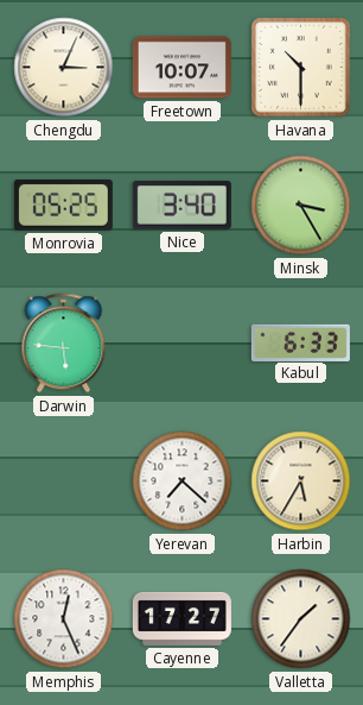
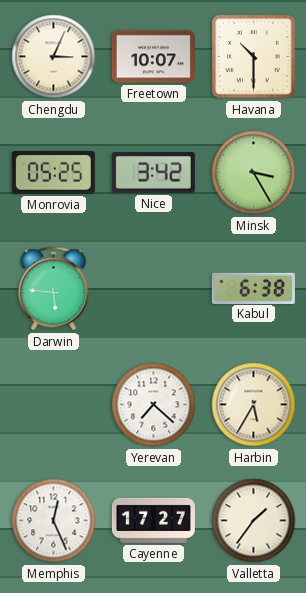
Nice: 3:40 -> 3:42 (153, 173)
Kabul: 6:33 -> 6:38 (253, 288)
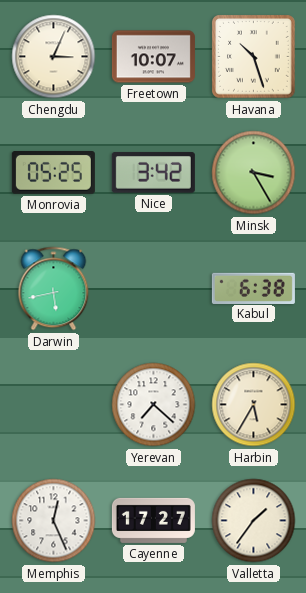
Havana: 10:30 -> 10:27 (254, 57)
Darwin: 5:46 -> 5:43 (54, 289)
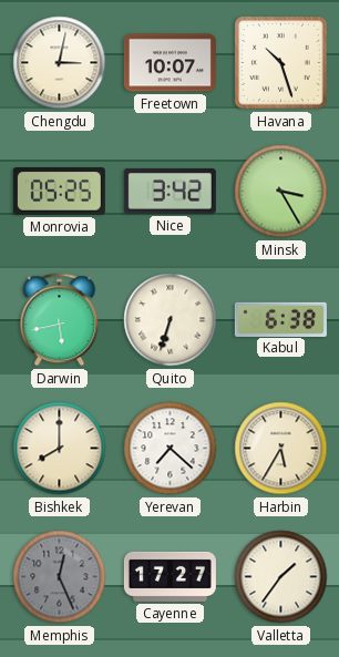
Chengdu: 3:04 -> 3:02 (60, 63)
Quito: none -> 6:33 (171, 320)
Bishkek: none -> 8:00 (60, 449)
Memphis dial: white -> grey (60, 577)
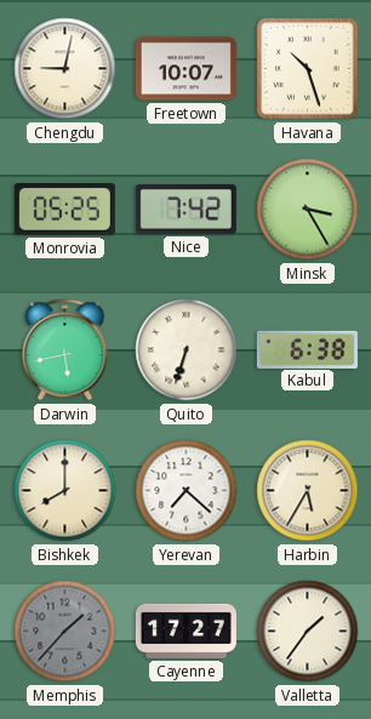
Chengdu: 3:02 -> 9:02 (65, 69)
Nice: 3:42 -> 7:42 (185, 210)
Memphis: 12:26 -> 1:37 (65, 632)
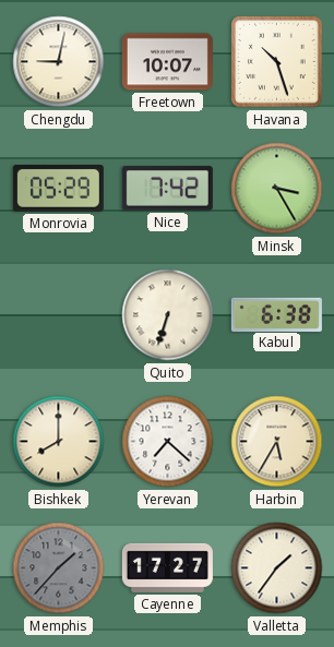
Monrovia: 05:25 -> 05:29 (58, 189)
Darwin: 5:43 -> none (65, 350)
